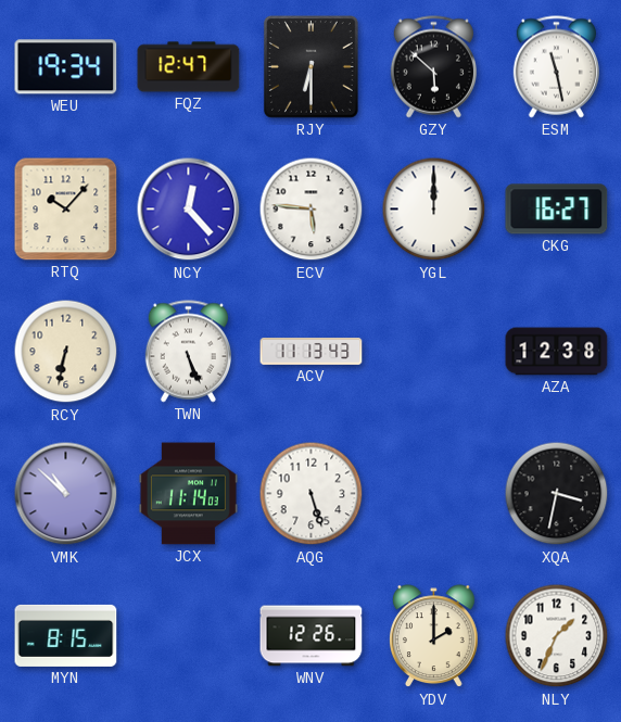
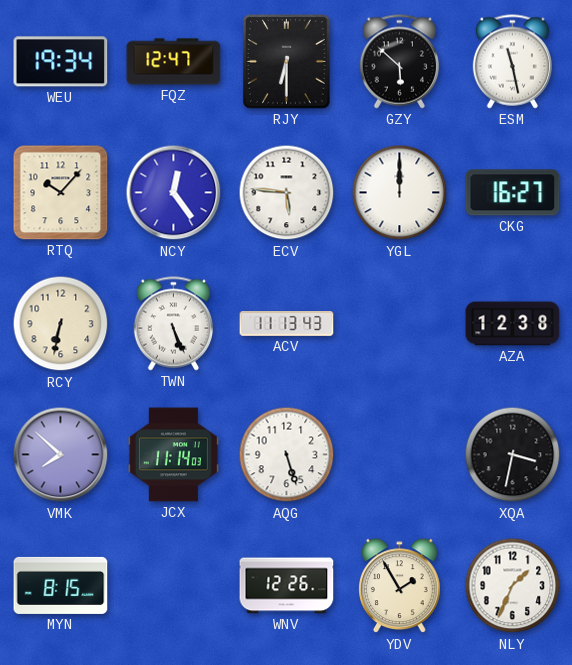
NCY: 12:23 -> 12:24 (174, 193)
VMK: 10:52 -> 7:52 (61, 455)
YDV: 2:00 -> 1:55 (400, 586)
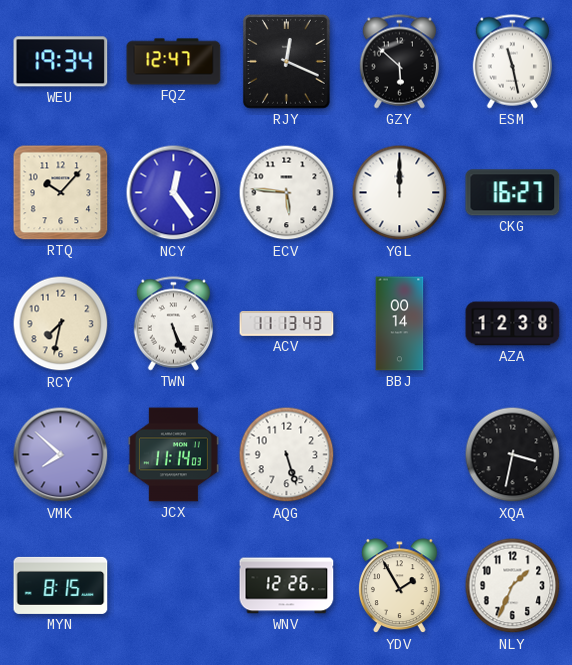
RJY: 6:30 -> 12:19 (287, 62)
RCY: 6:32 -> 7:32 (61, 324)
BBJ: none -> 00:14 (400, 324)
